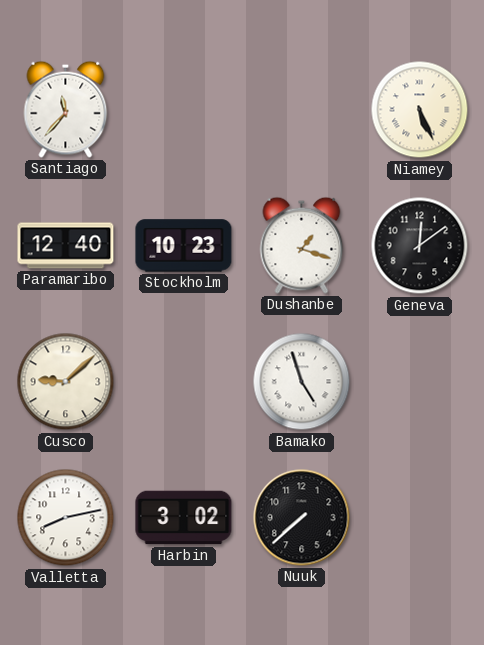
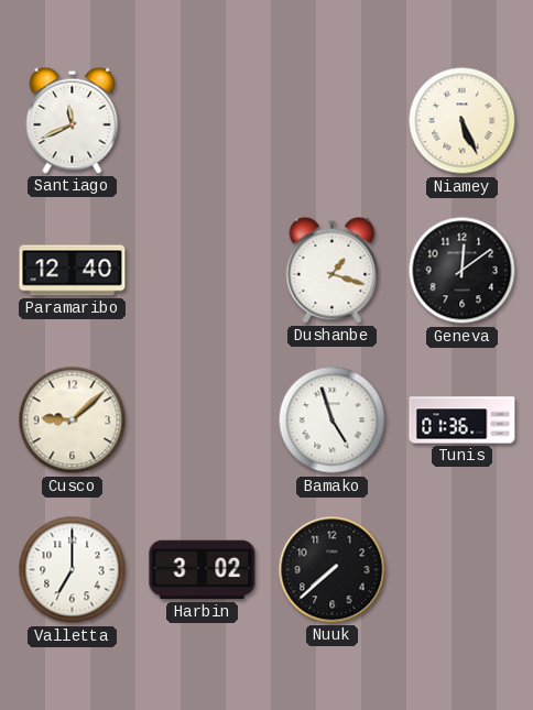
Santiago: 11:37 -> 11:41 (73, 120)
Stockholm: 10:23 -> none (184, 246)
Tunis: none -> 01:36 (463, 420)
Valletta: 8:13 -> 7:00 (73, 570)
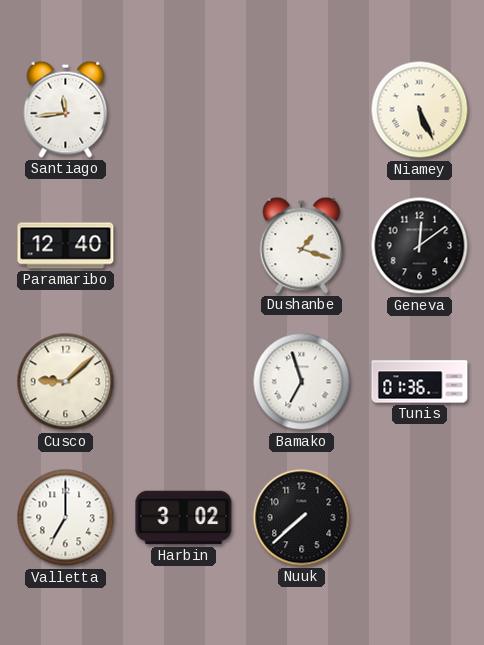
Santiago: 11:41 -> 11:44 (66, 109)
Bamako: 4:57 -> 6:57 (302, 382)
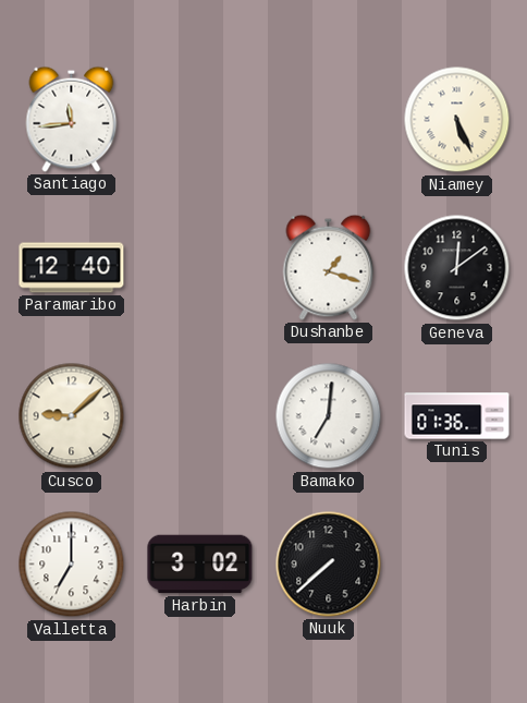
Bamako: 6:57 -> 7:01 (329, 416)
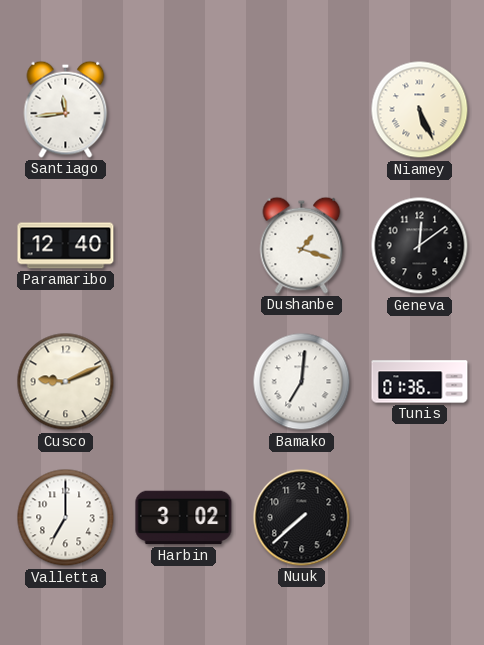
Cusco: 9:08 -> 9:11 (66, 382)
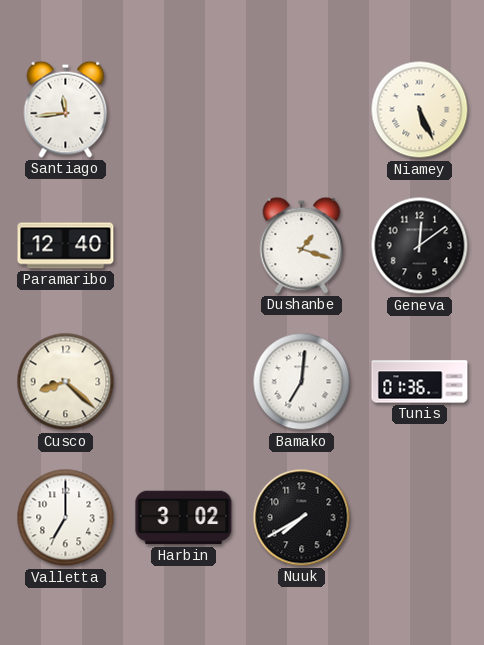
Cusco: 9:11 -> 8:22 (66, 382)
Nuuk: 7:38 -> 7:40 (302, 518)
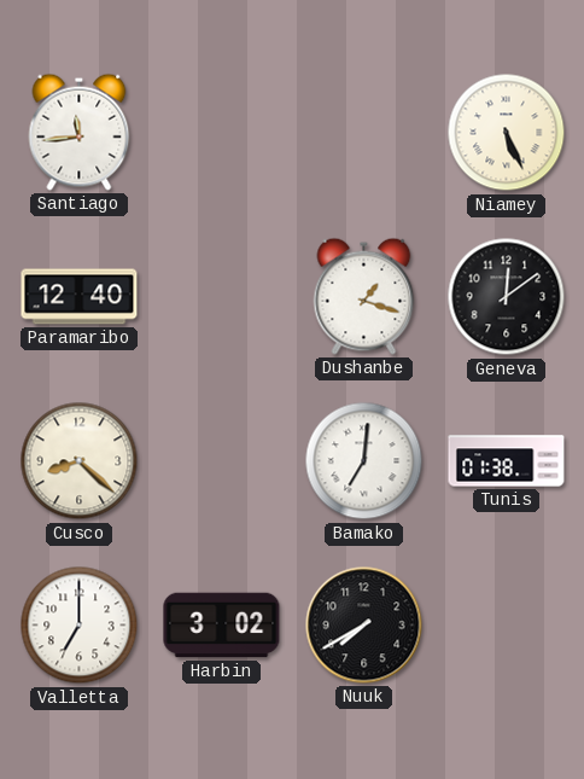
Tunis: 01:36 -> 01:38 (507, 461)
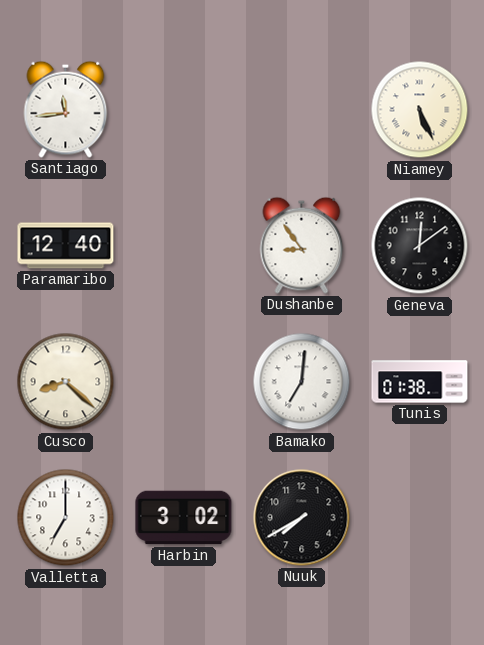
Dushanbe: 1:18 -> 8:54 (302, 245)
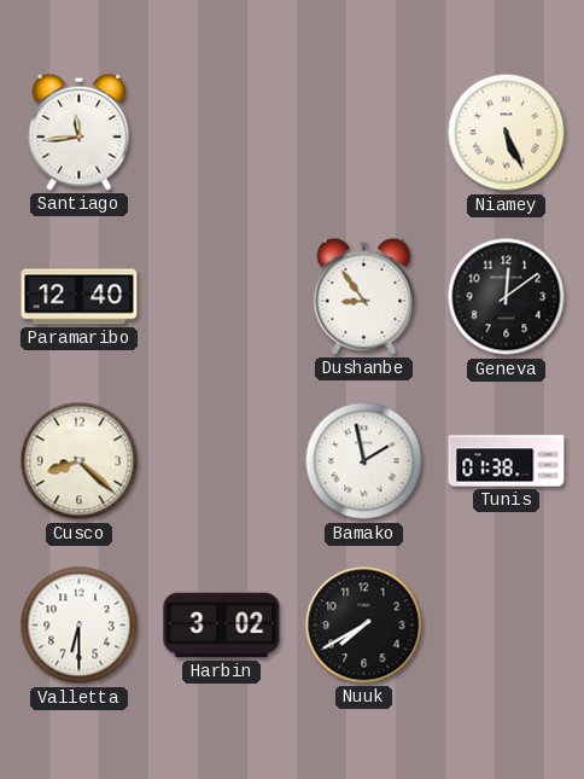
Bamako: 7:01 -> 1:58 (364, 461)
Valletta: 7:00 -> 6:30 (80, 626)
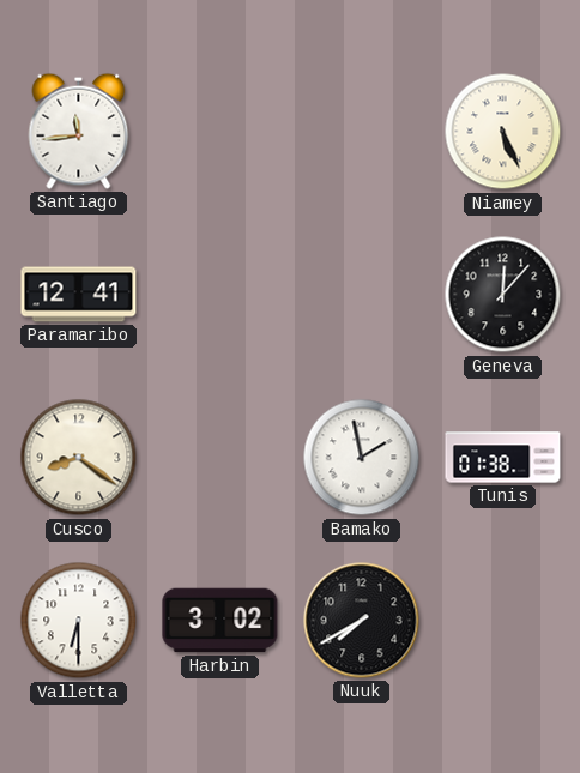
Paramaribo: 12:40 -> 12:41 (79, 295)
Dushanbe: 8:54 -> none (364, 296)
Geneva: 12:09 -> 12:07 (503, 295)
Cusco: 8:22 -> 8:21 (79, 458)
